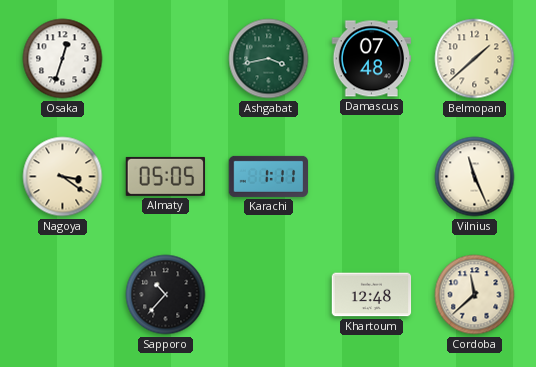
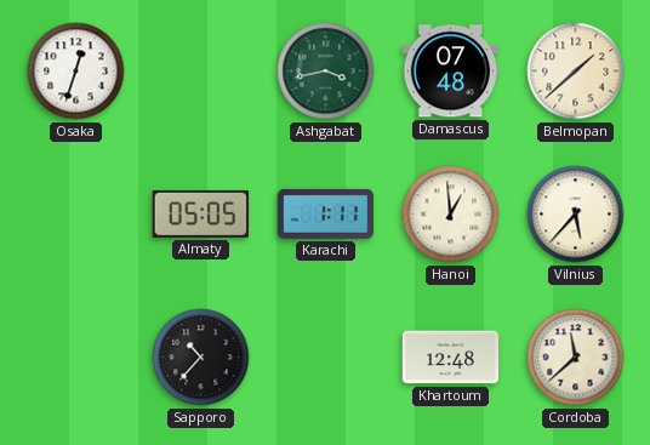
Nagoya: 3:21 -> none (63, 177)
Hanoi: none -> 12:59 (451, 215)
Vilnius: 11:26 -> 5:37 (576, 215)
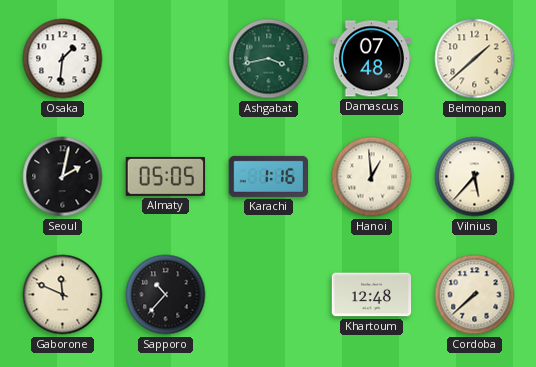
Osaka: 12:33 -> 1:31 (63, 59)
Seoul: none -> 2:02 (63, 177)
Karachi: 1:11 -> 1:16 (269, 176)
Gaborone: none -> 11:49 (63, 295)
Cordoba: 11:38 -> 7:38 (475, 295)
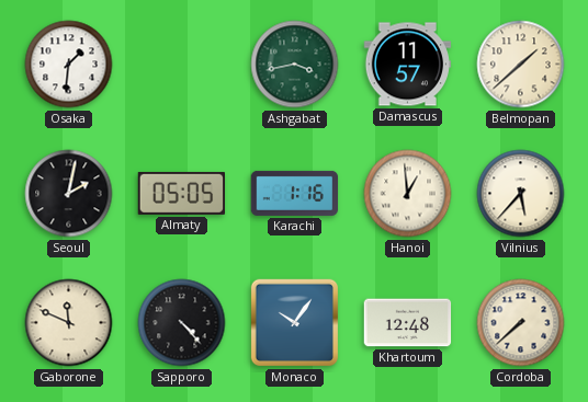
Damascus: 07:48 -> 11:57 (408, 65)
Sapporo: 10:37 -> 4:23 (182, 323)
Monaco: none -> 10:06 (295, 323)
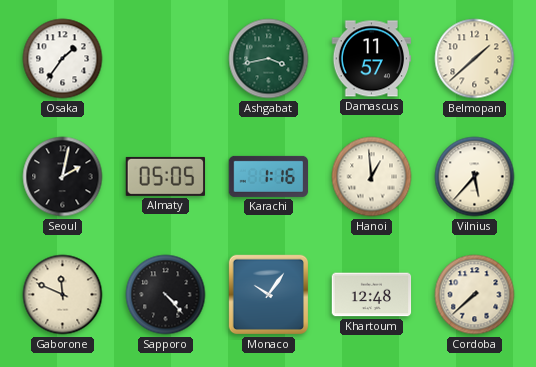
Osaka: 1:31 -> 1:36 (63, 59)
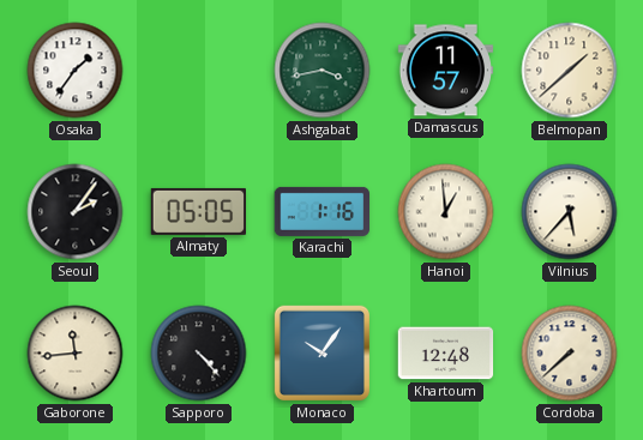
Seoul: 2:02 -> 2:06 (76, 212)
Gaborone: 11:49 -> 11:44 (76, 354)
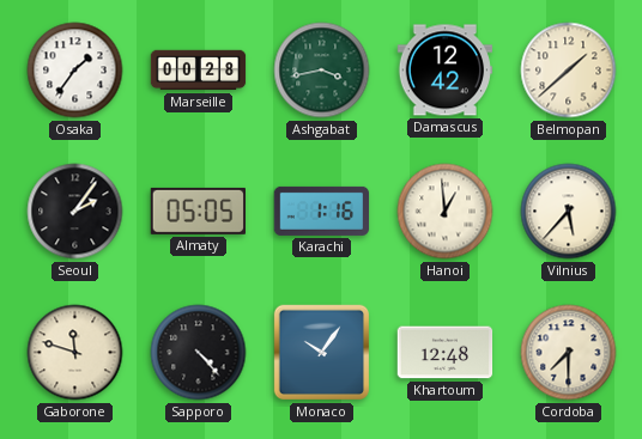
Marseille: none -> 00:28 (199, 71)
Damascus: 11:57 -> 12:42 (446, 71)
Gaborone: 11:44 -> 11:48 (75, 353)
Cordoba: 7:38 -> 7:30 (569, 353)
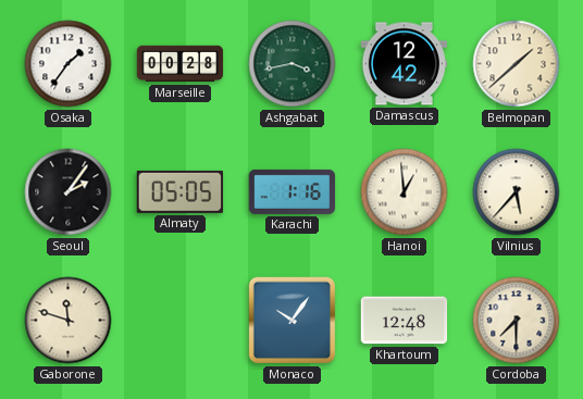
Sapporo: 4:23 -> none (199, 353)
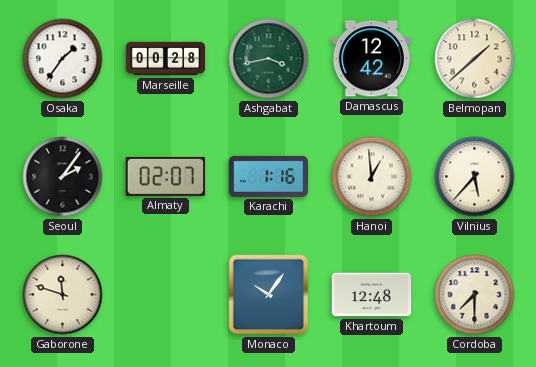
Almaty: 05:05 -> 02:07 (165, 176)
